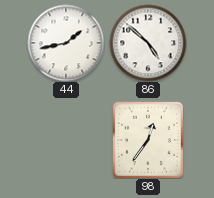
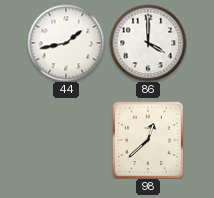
86: 4:52 -> 4:00 (148, 43)
98: 12:36 -> 12:38 (147, 140)
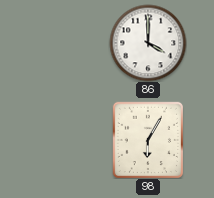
44: 1:43 -> none (66, 43)
98: 12:38 -> 6:05 (147, 140)
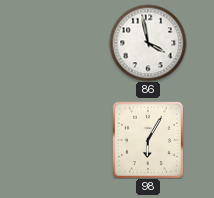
86: 4:00 -> 3:58 (148, 43)
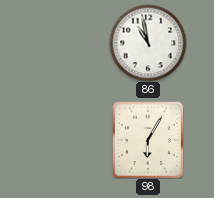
86: 3:58 -> 10:58 (148, 43)
